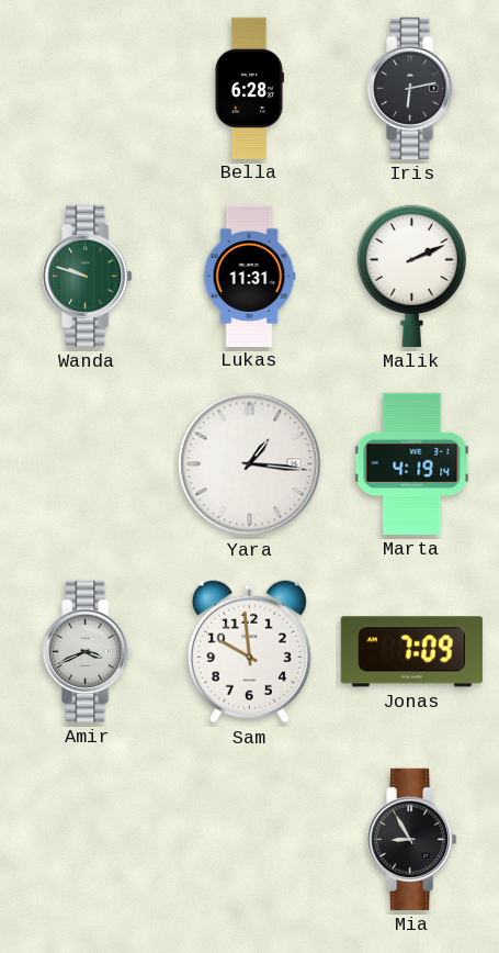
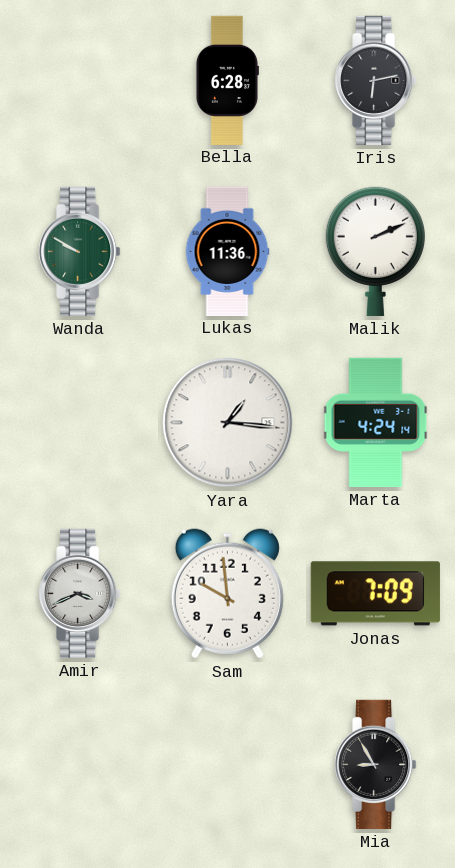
Wanda: 9:48 -> 9:50 (80, 251)
Lukas: 11:31 -> 11:36 (227, 251)
Marta: 4:19 -> 4:24 (376, 422)
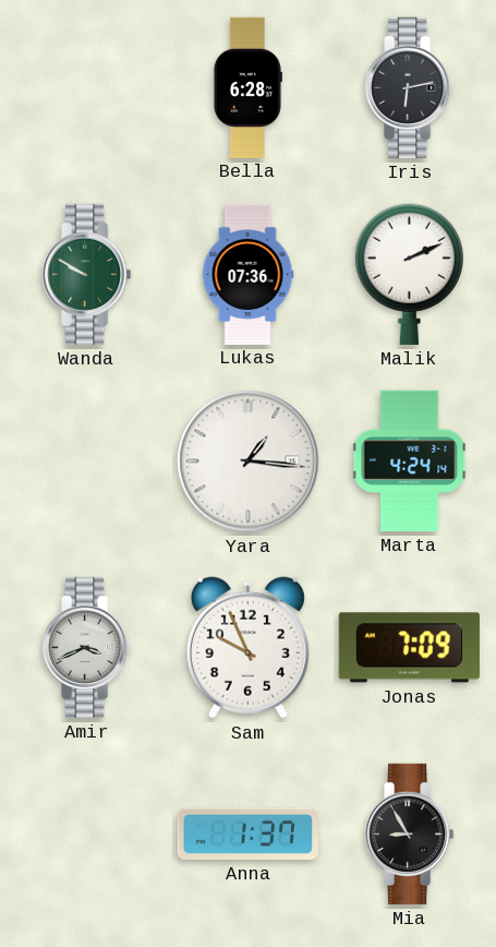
Lukas: 11:36 -> 07:36 (247, 274)
Sam: 9:59 -> 9:56 (247, 648)
Anna: none -> 1:37 (247, 834)
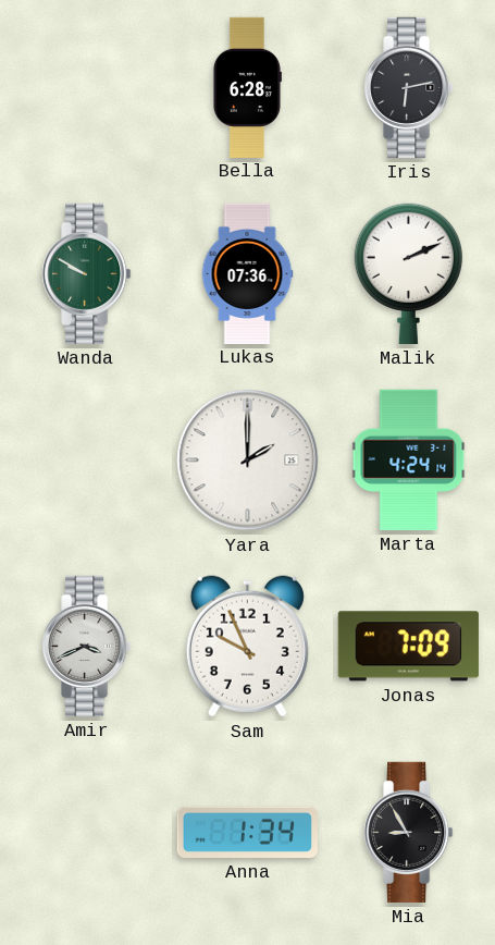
Yara: 1:16 -> 2:00 (248, 461)
Anna: 1:37 -> 1:34 (247, 832)
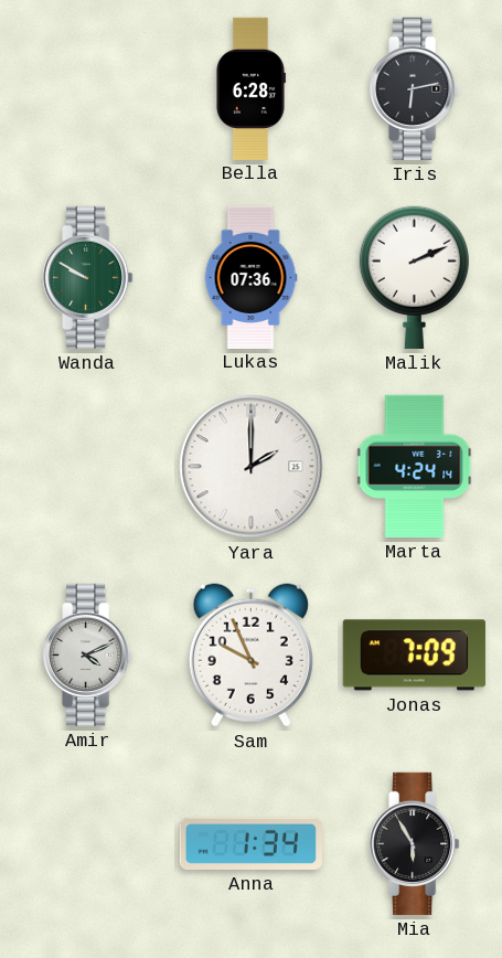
Amir: 3:41 -> 4:11 (88, 654)
Mia: 8:55 -> 5:55 (415, 843)
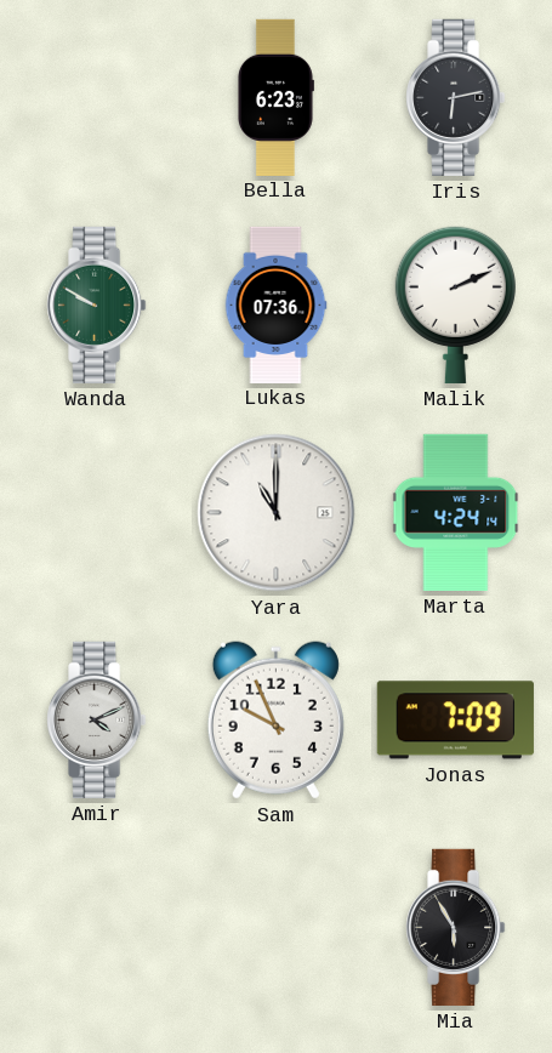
Bella: 6:28 -> 6:23 (275, 97)
Yara: 2:00 -> 11:00 (277, 513)
Anna: 1:34 -> none (250, 843)
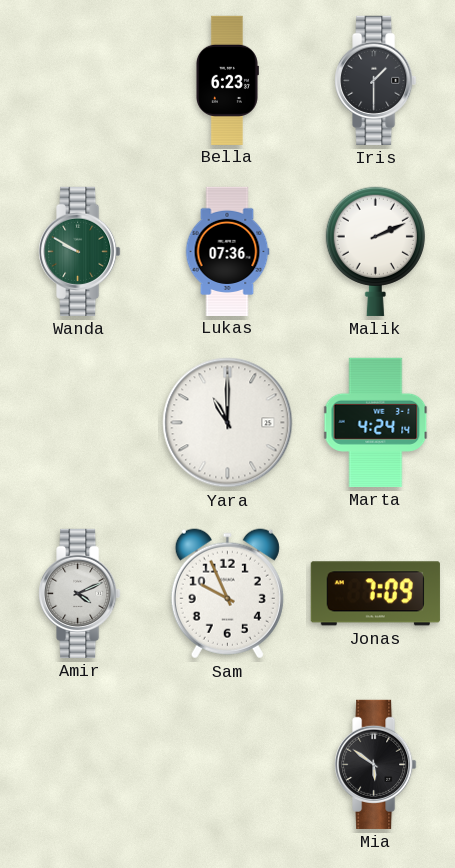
Iris: 6:13 -> 1:30 (376, 80)
Mia: 5:55 -> 5:51 (376, 764)
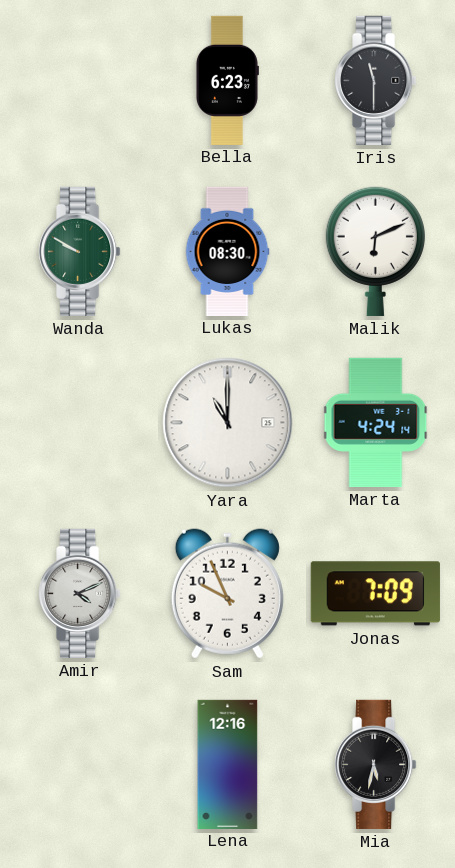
Iris: 1:30 -> 11:30 (376, 80)
Lukas: 07:36 -> 08:30 (227, 251)
Malik: 2:11 -> 6:11 (375, 251)
Lena: none -> 12:16 (228, 764)
Mia: 5:51 -> 5:32 (376, 764)
